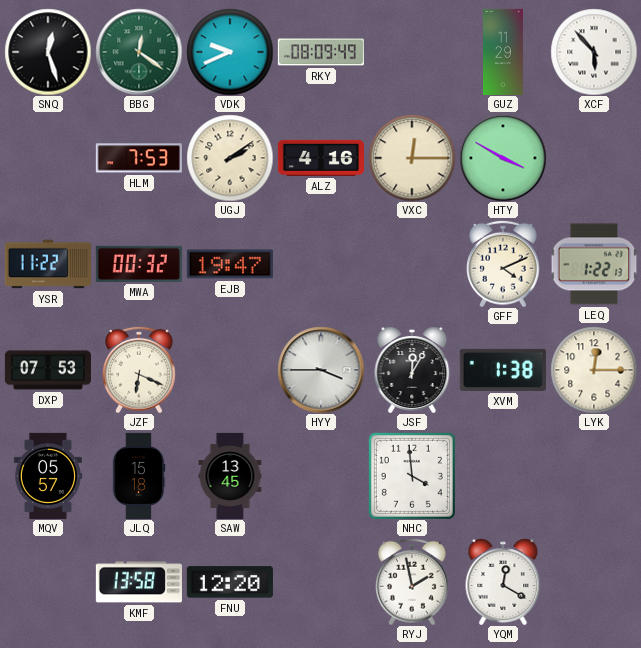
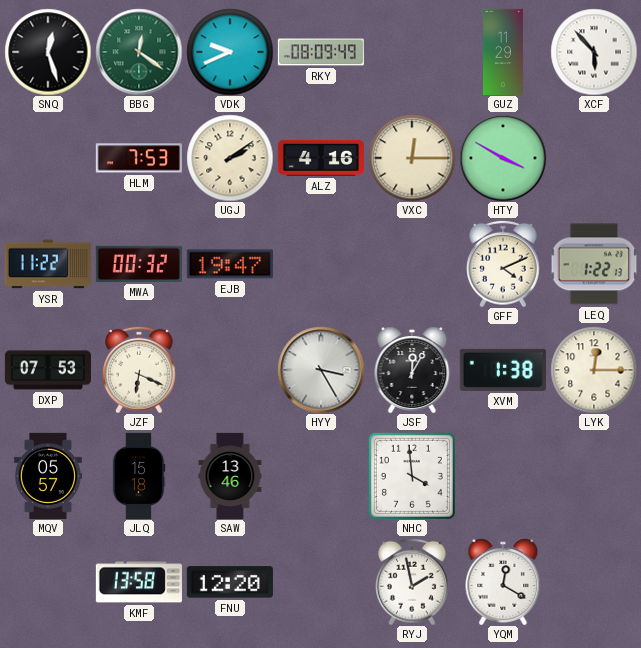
HYY: 3:45 -> 3:25 (321, 370)
SAW: 13:45 -> 13:46 (230, 475)
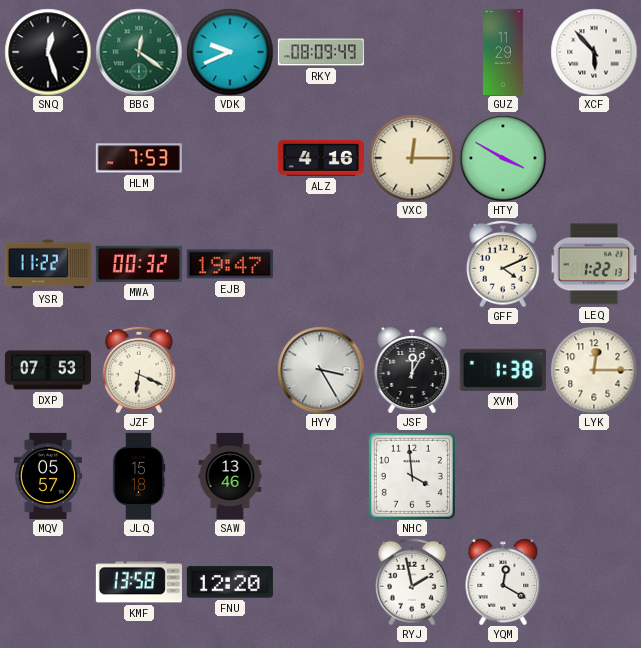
UGJ: 2:09 -> none (230, 158)
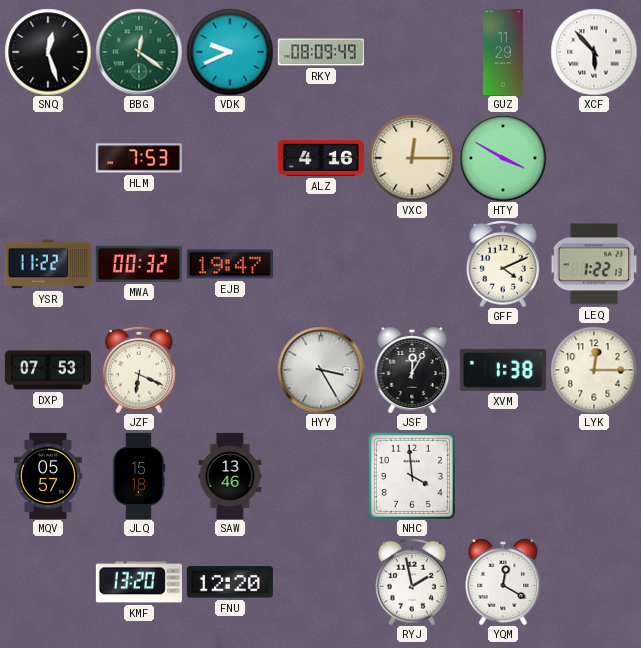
KMF: 13:58 -> 13:20 (139, 582)
